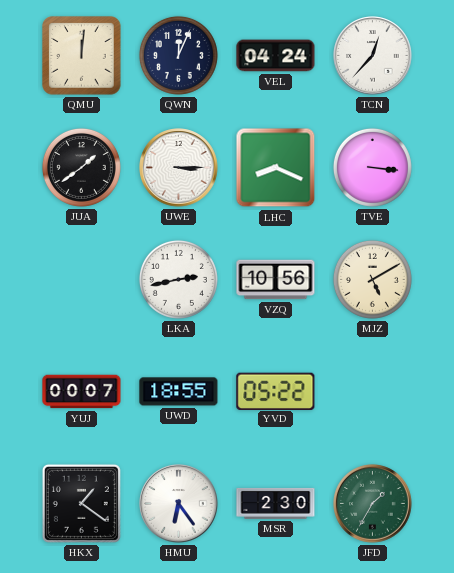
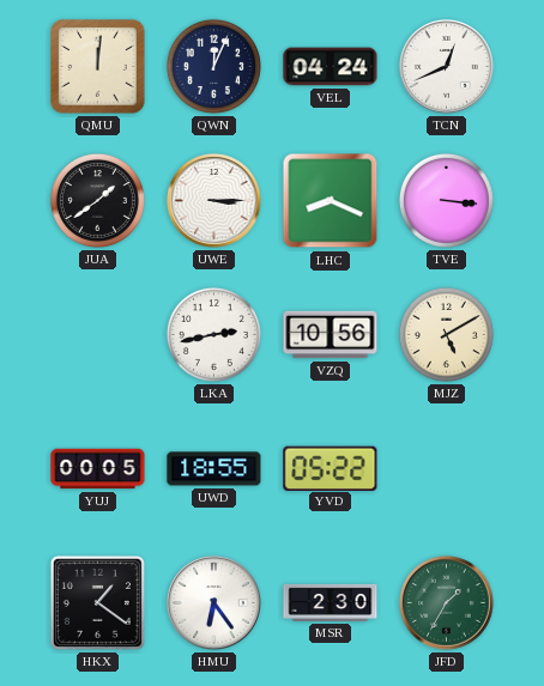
TCN: 12:37 -> 12:41 (447, 67)
YUJ: 00:07 -> 00:05 (98, 469)
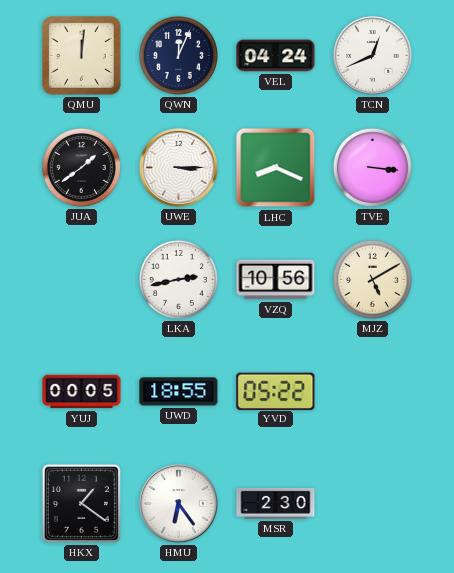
JFD: 1:35 -> none (447, 603)
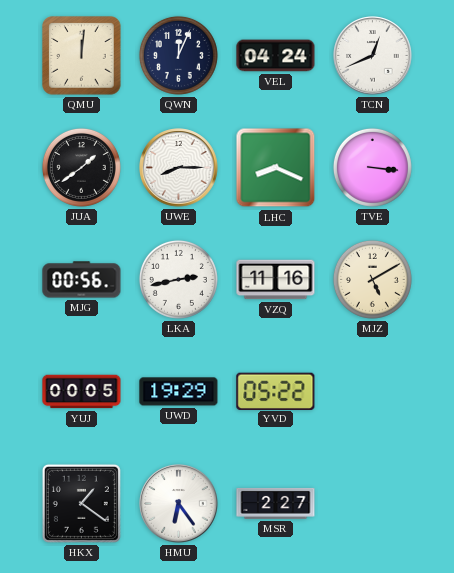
UWE: 3:15 -> 8:15 (179, 168)
MJG: none -> 00:56 (82, 280)
VZQ: 10:56 -> 11:16 (276, 280)
UWD: 18:55 -> 19:29 (179, 392)
MSR: 2:30 -> 2:27 (276, 503)
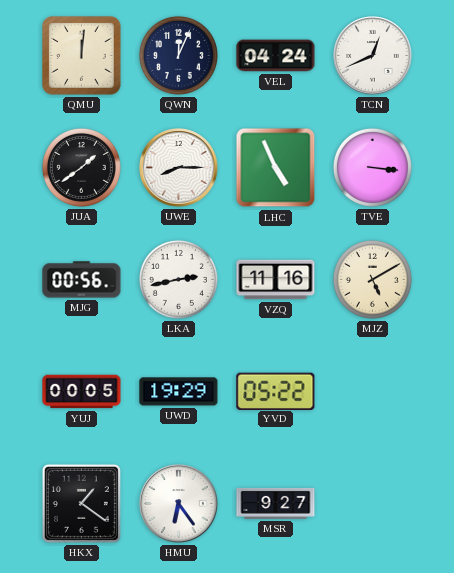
LHC: 8:19 -> 4:56 (276, 168)
MSR: 2:27 -> 9:27 (276, 503)
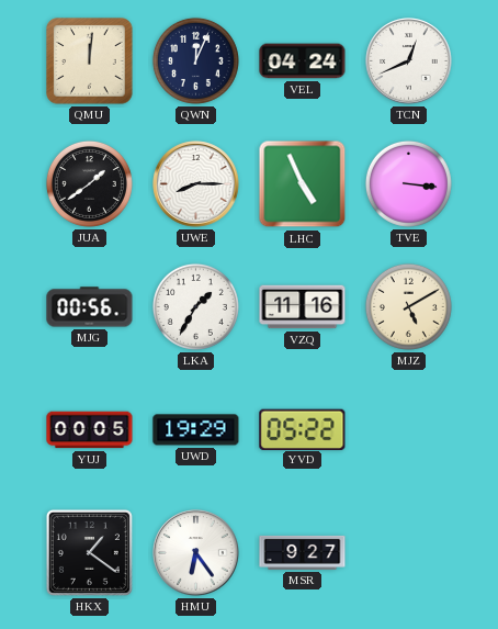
LKA: 2:43 -> 1:35 (195, 306)
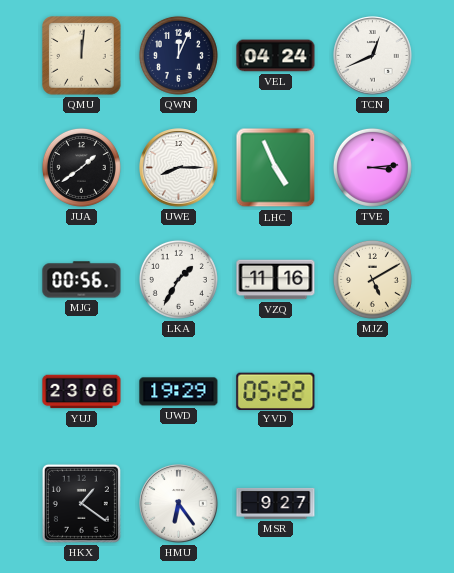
TVE: 3:16 -> 3:14 (372, 167)
YUJ: 00:05 -> 23:06 (82, 392)
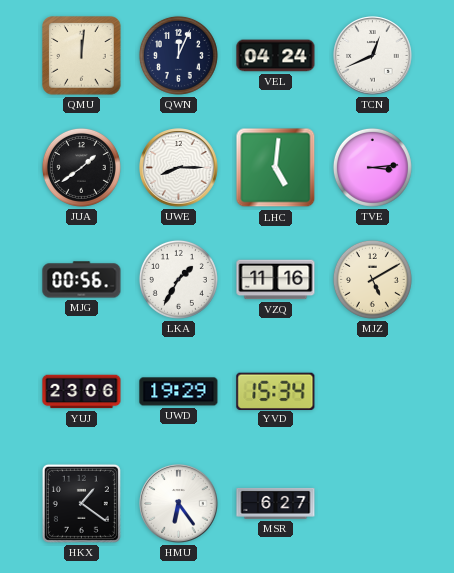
LHC: 4:56 -> 5:01 (276, 168)
YVD: 05:22 -> 15:34 (276, 391)
MSR: 9:27 -> 6:27 (276, 503)
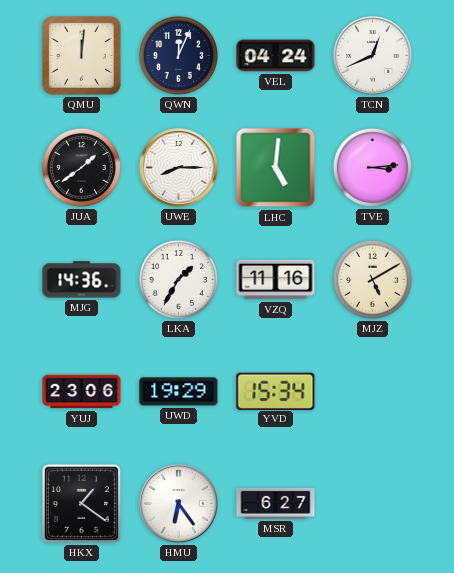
MJG: 00:56 -> 14:36 (82, 280)
